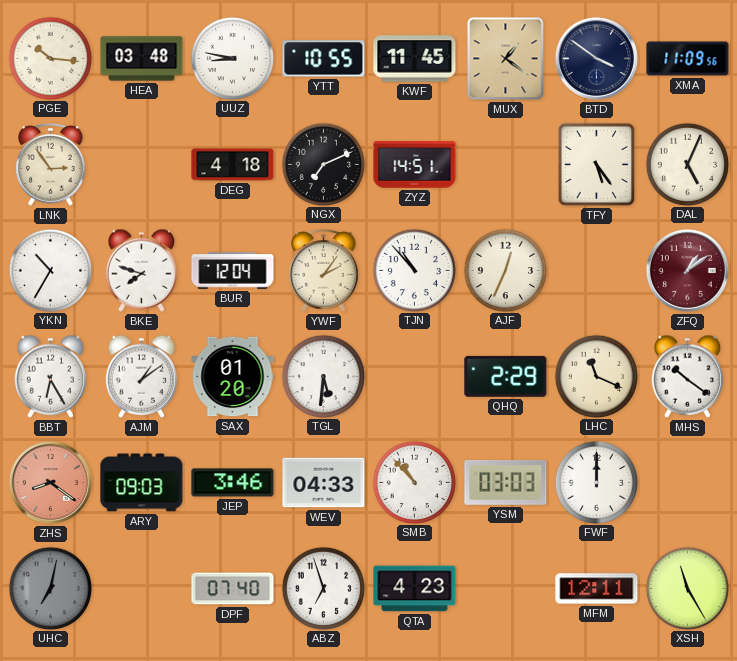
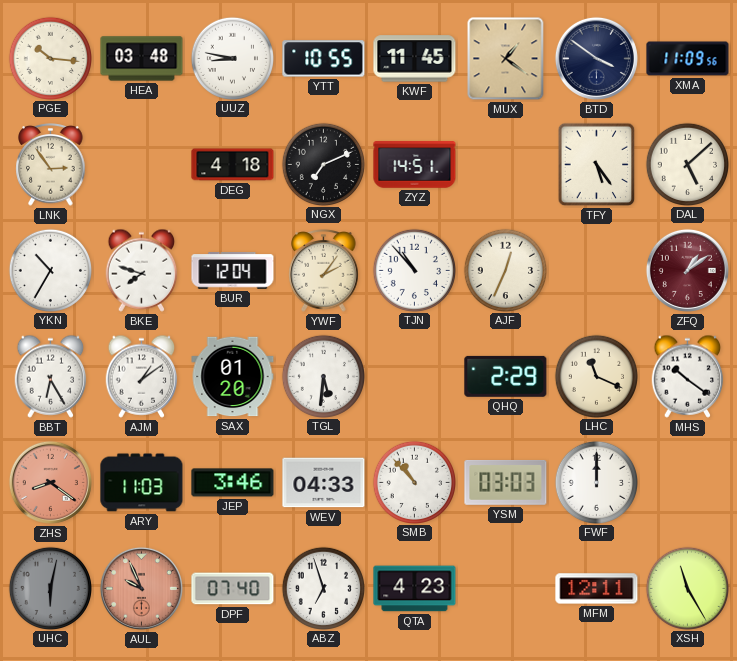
DAL: 5:04 -> 5:08 (687, 164)
ARY: 09:03 -> 11:03 (142, 483)
UHC: 7:02 -> 6:02 (50, 588)
AUL: none -> 9:56 (141, 588)
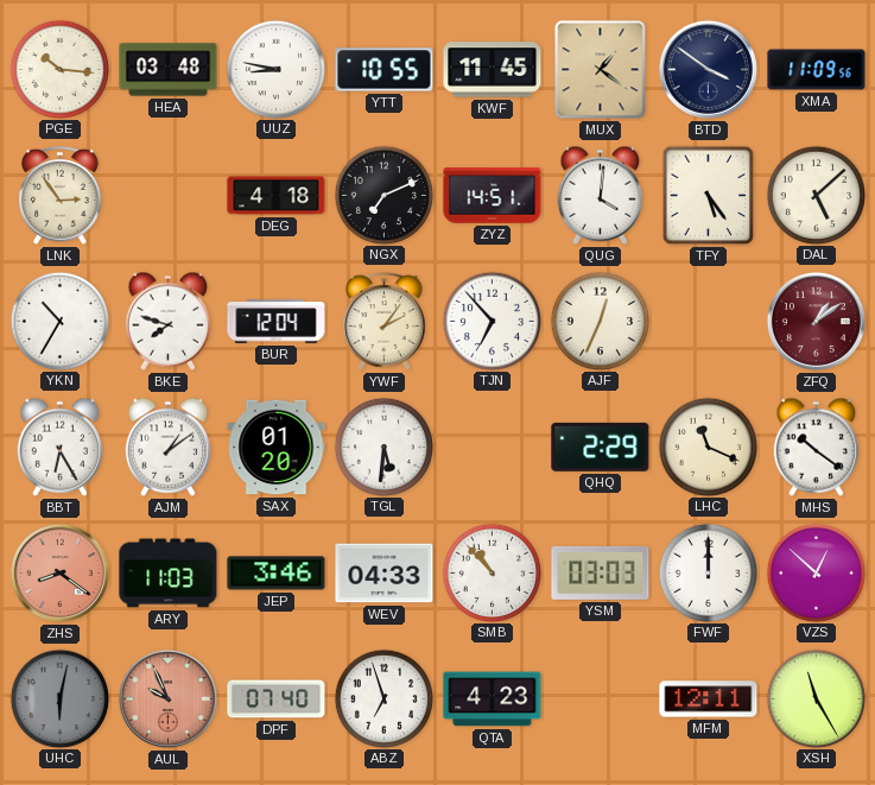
QUG: none -> 4:01 (601, 195)
TJN: 10:53 -> 6:53 (492, 321)
VZS: none -> 12:52 (816, 572)
